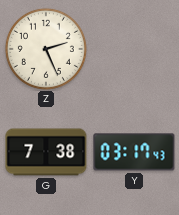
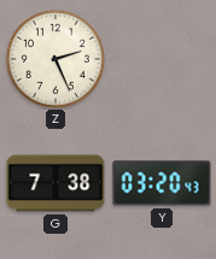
Y: 03:17 -> 03:20 (162, 183)
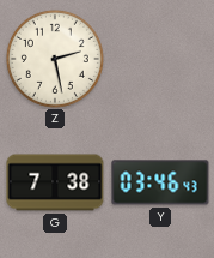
Z: 2:26 -> 2:28 (55, 59)
Y: 03:20 -> 03:46 (160, 182)
